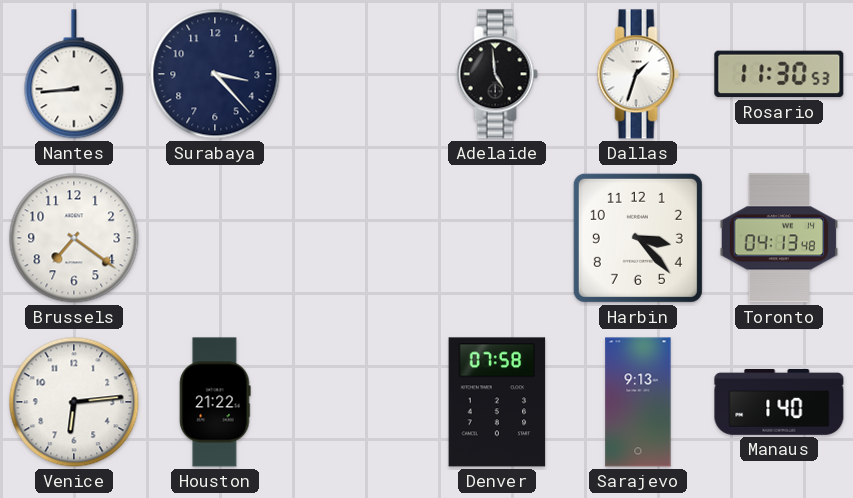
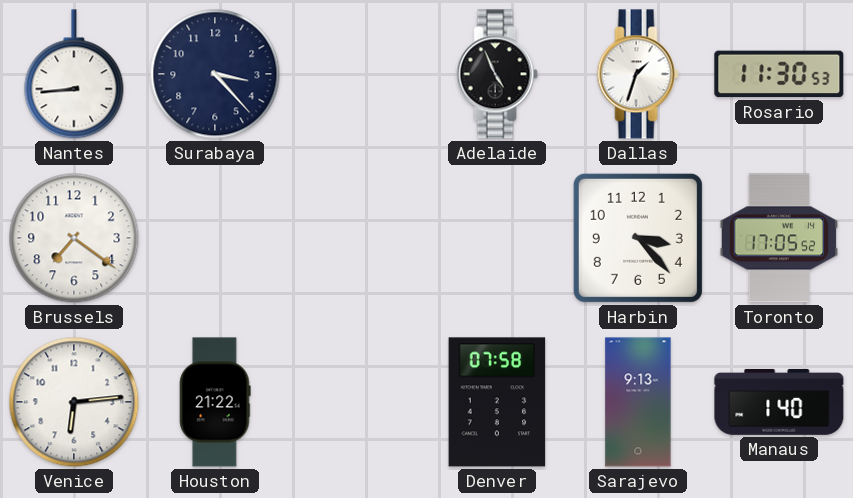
Adelaide: 4:59 -> 4:56 (497, 74)
Toronto: 04:13 -> 17:05 (779, 238)
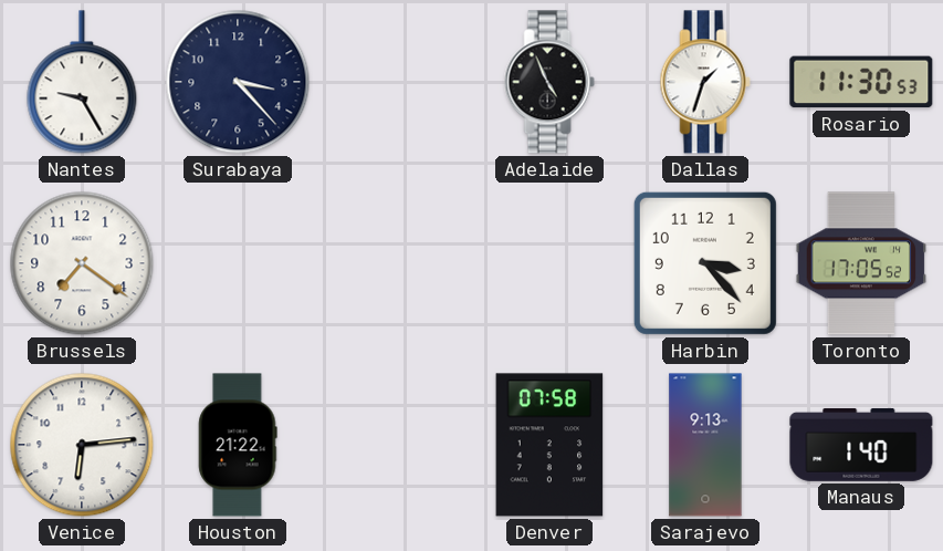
Nantes: 8:44 -> 9:25 (82, 82)
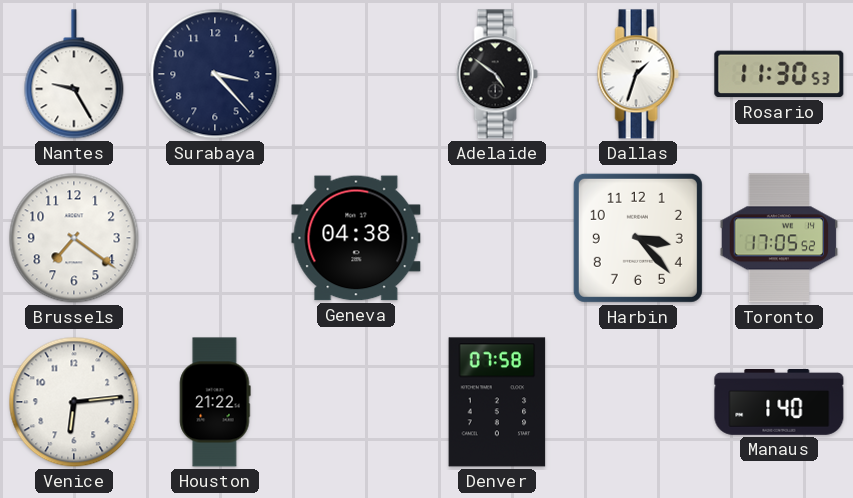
Adelaide: 4:56 -> 4:51 (497, 74)
Geneva: none -> 04:38 (356, 238)
Sarajevo: 9:13 -> none (705, 445)
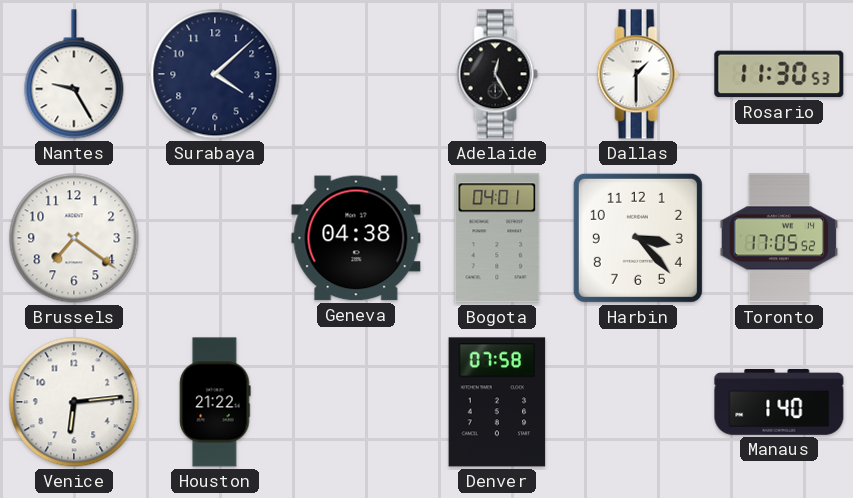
Surabaya: 3:23 -> 4:08 (215, 74)
Adelaide: 4:51 -> 12:25 (497, 74)
Dallas: 1:33 -> 1:30 (638, 74)
Bogota: none -> 04:01 (497, 238)
